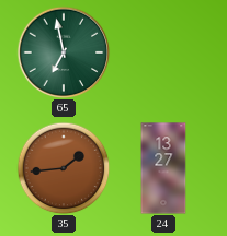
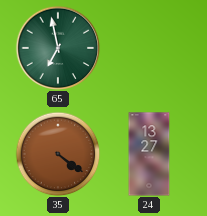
35: 1:44 -> 4:21 (58, 154)
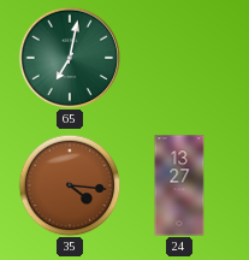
65: 6:58 -> 7:02 (70, 58)
35: 4:21 -> 4:16 (70, 185)
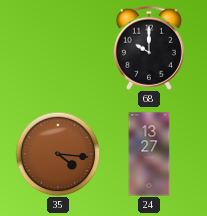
65: 7:02 -> none (70, 58)
68: none -> 10:00 (149, 48)
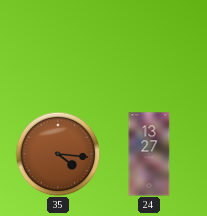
68: 10:00 -> none (149, 48)
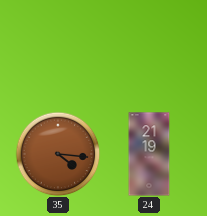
24: 13:27 -> 21:19 (149, 154)
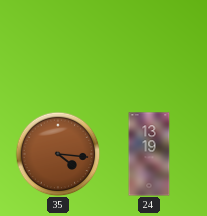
24: 21:19 -> 13:19 (149, 154)
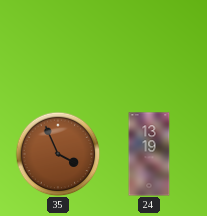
35: 4:16 -> 3:56 (58, 154)
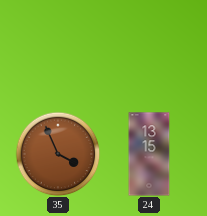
24: 13:19 -> 13:15 (149, 154)
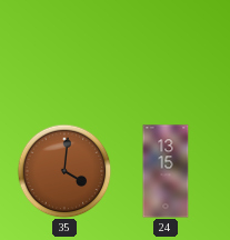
35: 3:56 -> 4:01 (64, 171)
